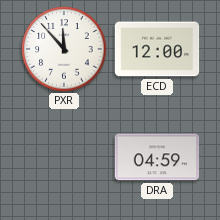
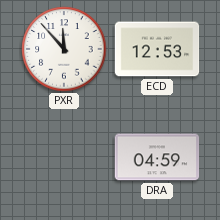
ECD: 12:00 -> 12:53 (157, 49)
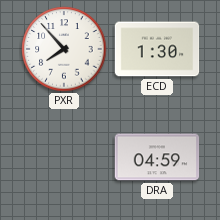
PXR: 11:53 -> 7:53 (64, 49)
ECD: 12:53 -> 1:30 (157, 49)
